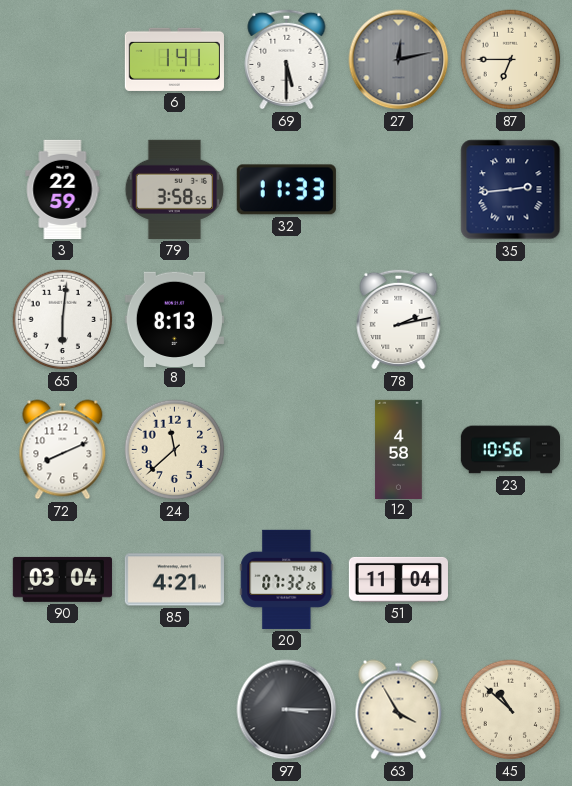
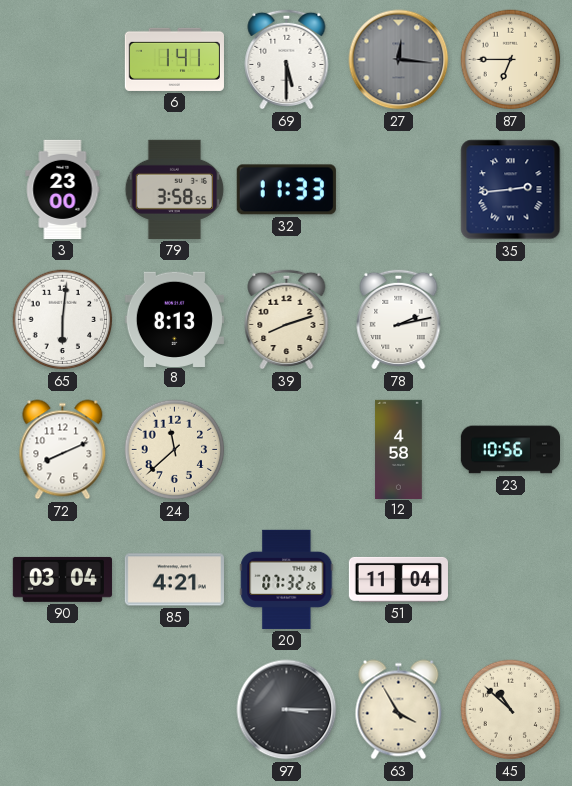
27: 12:13 -> 12:16 (399, 60)
3: 22:59 -> 23:00 (63, 189)
39: none -> 8:12 (287, 319)
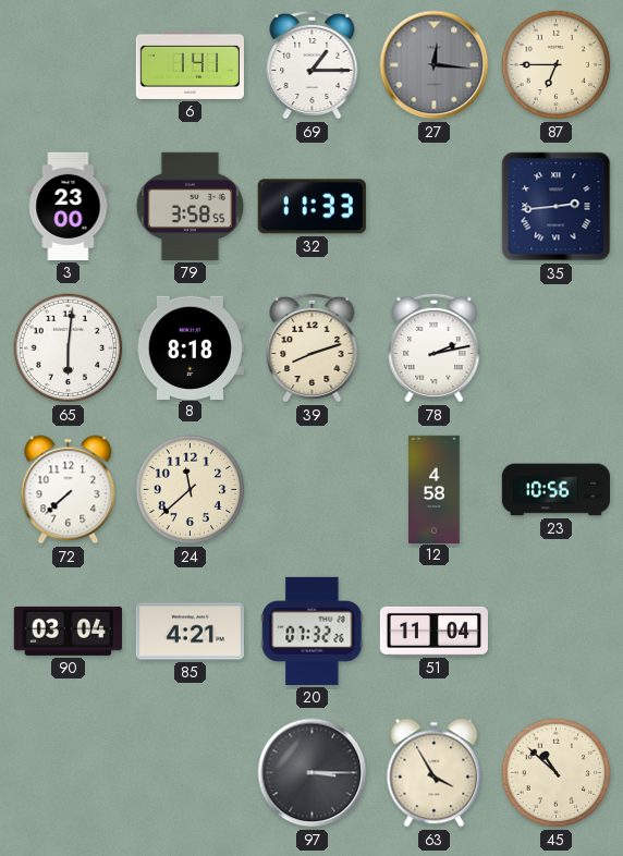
69: 5:30 -> 1:15 (313, 64)
8: 8:13 -> 8:18 (190, 347)
72: 8:11 -> 7:38 (69, 490)
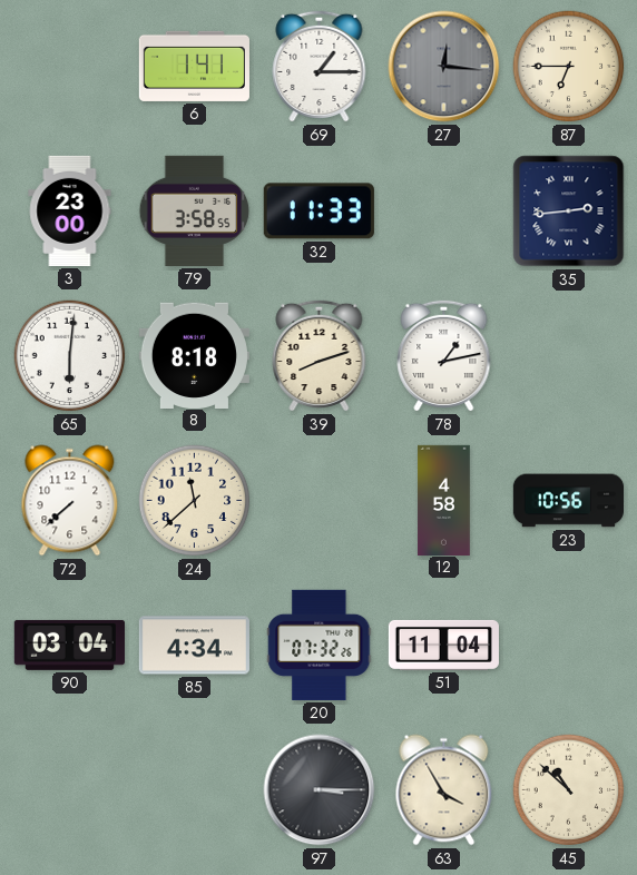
78: 2:13 -> 1:13 (444, 355)
85: 4:21 -> 4:34 (194, 646)
